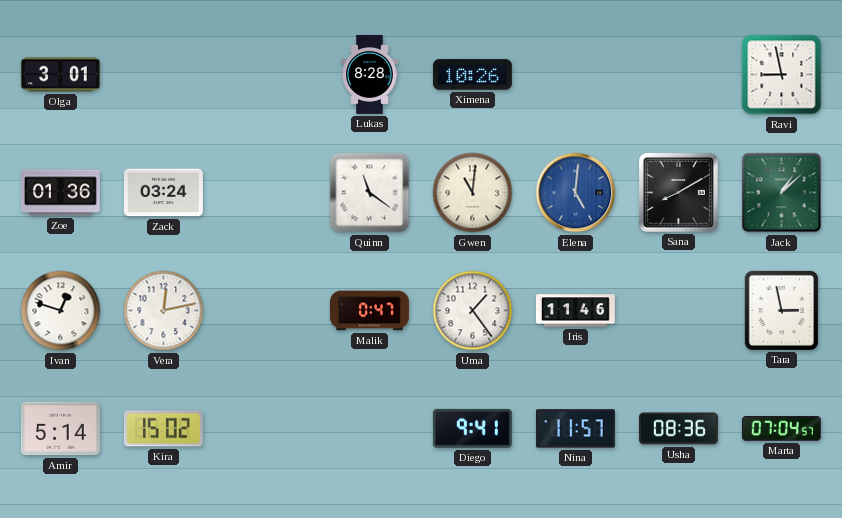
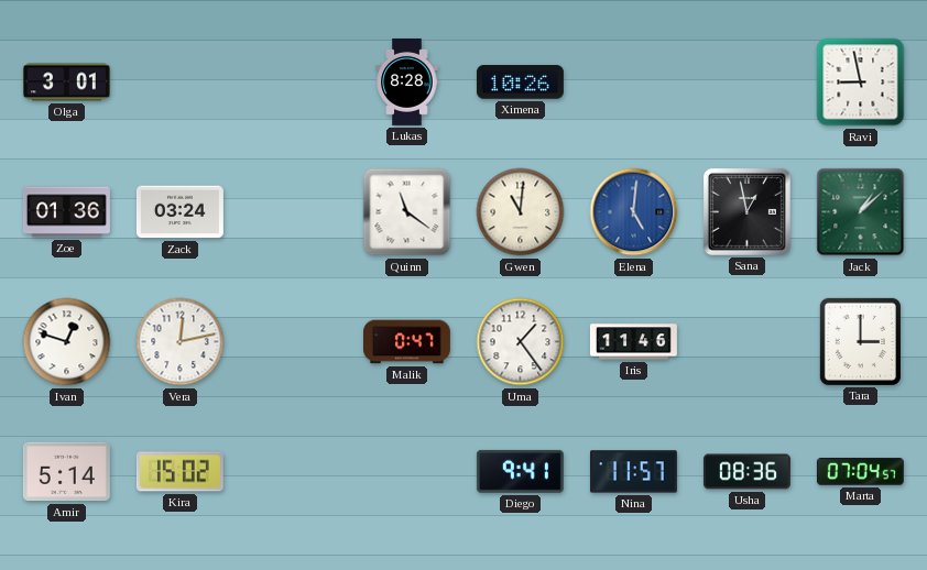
Sana: 8:10 -> 12:58 (746, 211)
Tara: 2:58 -> 3:00 (860, 341)
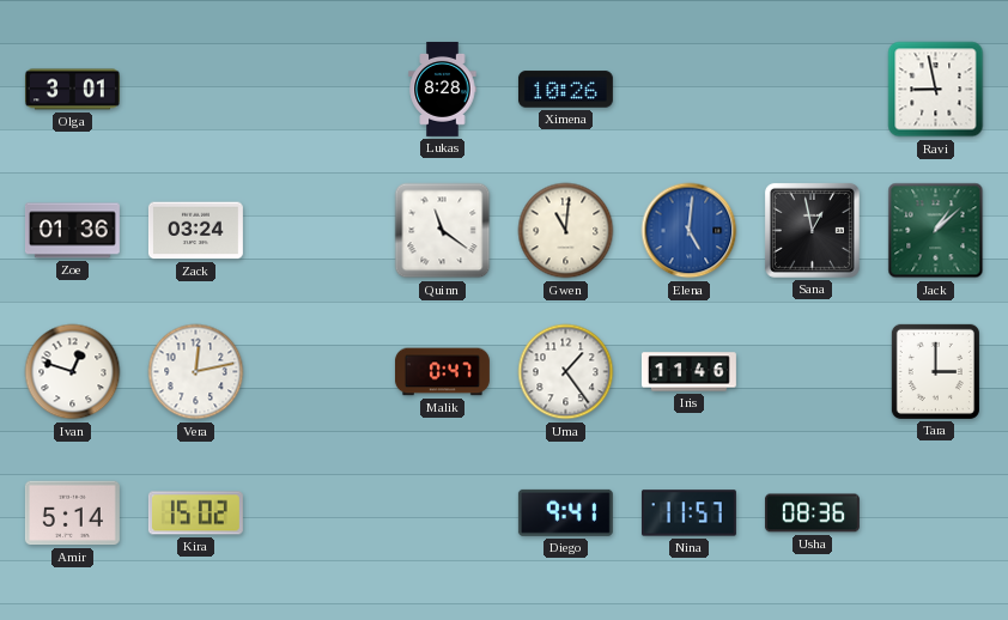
Marta: 07:04 -> none (860, 472)
